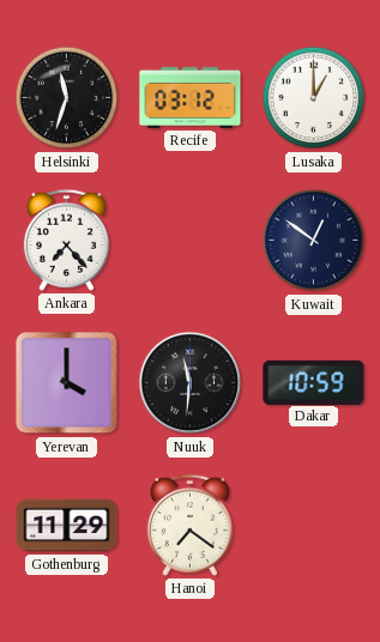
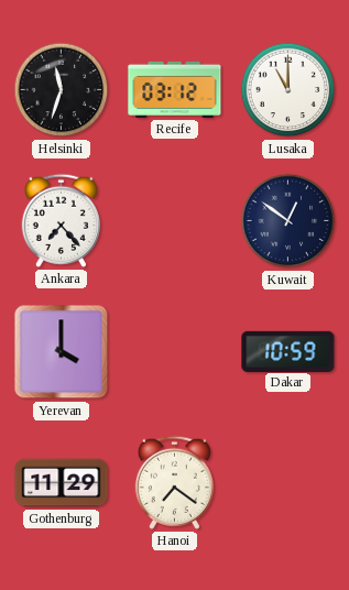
Lusaka: 1:00 -> 11:00 (288, 90)
Nuuk: 11:31 -> none (191, 383)
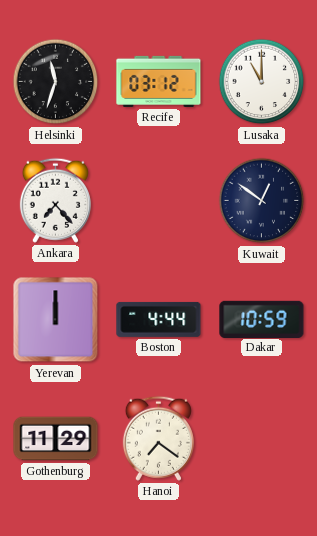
Yerevan: 4:00 -> 12:00 (56, 320)
Boston: none -> 4:44 (159, 319)
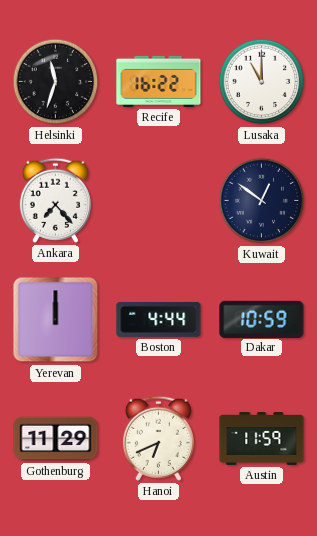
Recife: 03:12 -> 16:22 (159, 81)
Hanoi: 7:21 -> 6:41 (158, 438)
Austin: none -> 11:59 (262, 439)
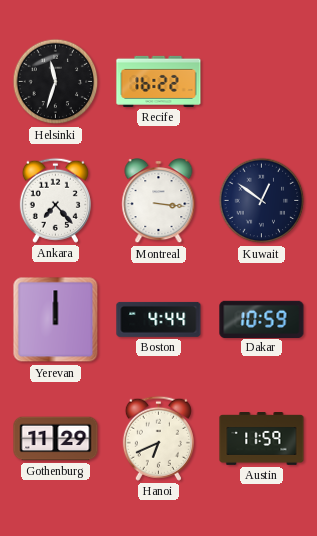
Lusaka: 11:00 -> none (262, 82)
Montreal: none -> 3:16 (159, 202)
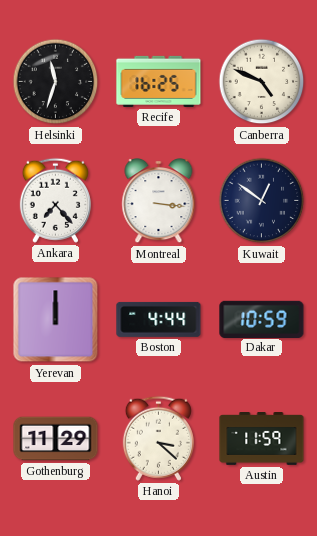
Recife: 16:22 -> 16:25 (159, 81)
Canberra: none -> 4:49 (262, 82)
Hanoi: 6:41 -> 3:22 (158, 438)
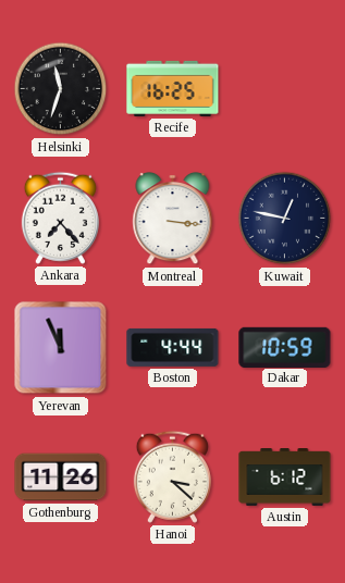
Canberra: 4:49 -> none (262, 82)
Kuwait: 12:51 -> 12:47 (285, 219)
Yerevan: 12:00 -> 11:56 (61, 348)
Gothenburg: 11:29 -> 11:26 (61, 477)
Austin: 11:59 -> 6:12 (285, 477)
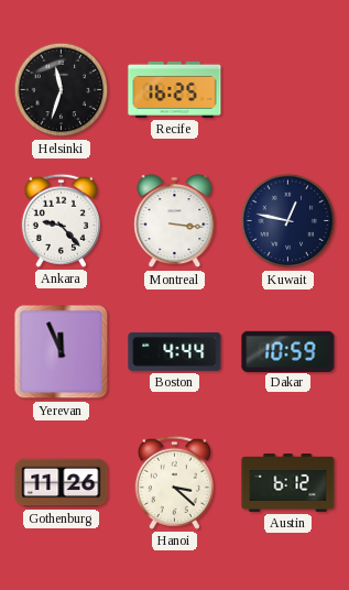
Ankara: 7:23 -> 9:23 (61, 220)
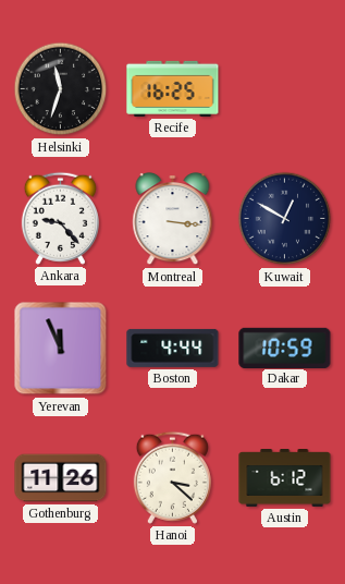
Kuwait: 12:47 -> 12:50 (285, 219)
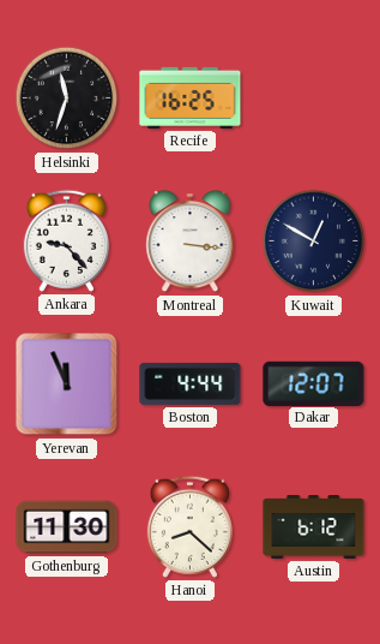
Dakar: 10:59 -> 12:07 (314, 383)
Gothenburg: 11:26 -> 11:30 (67, 527)
Hanoi: 3:22 -> 8:22 (189, 526)
